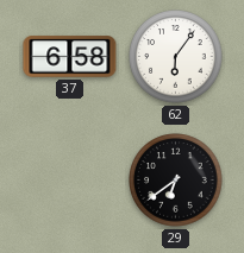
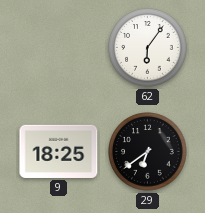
37: 6:58 -> none (70, 57)
9: none -> 18:25 (59, 151)
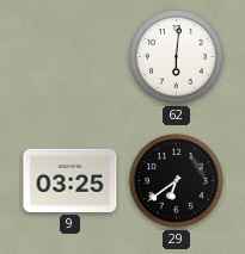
62: 6:06 -> 6:01 (177, 57)
9: 18:25 -> 03:25 (71, 180)
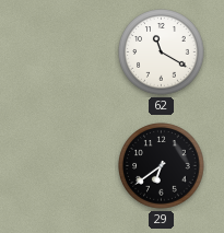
62: 6:01 -> 11:20 (162, 53)
9: 03:25 -> none (71, 180)
